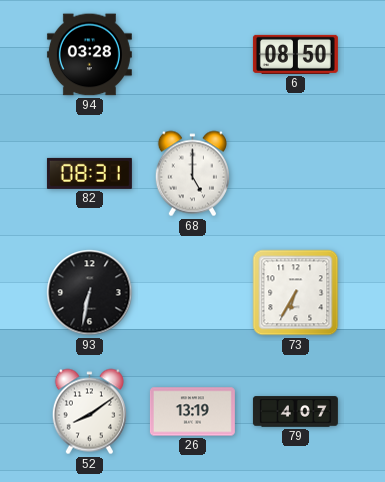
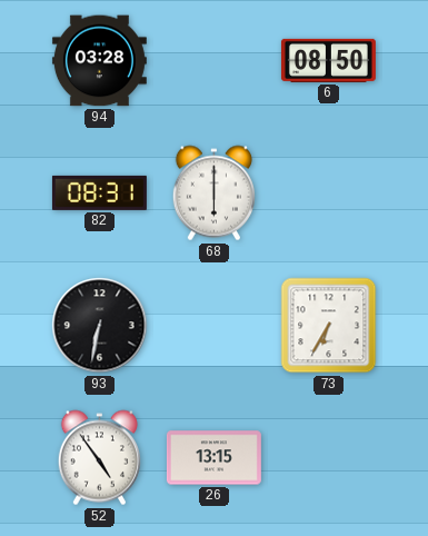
68: 5:00 -> 6:00 (213, 193)
52: 8:09 -> 4:54 (99, 458)
26: 13:19 -> 13:15 (213, 458)
79: 4:07 -> none (295, 412)
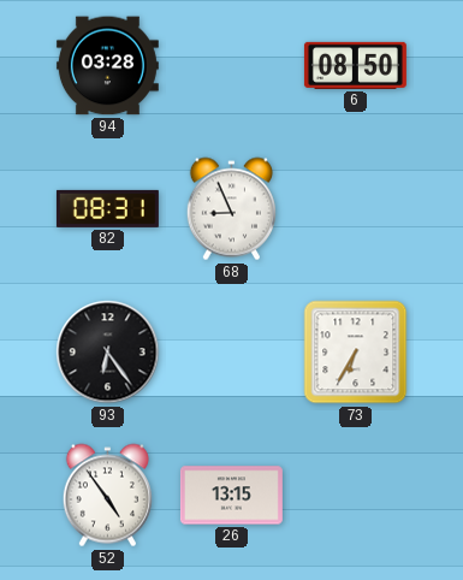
68: 6:00 -> 8:56 (231, 209)
93: 6:32 -> 6:24 (108, 353)
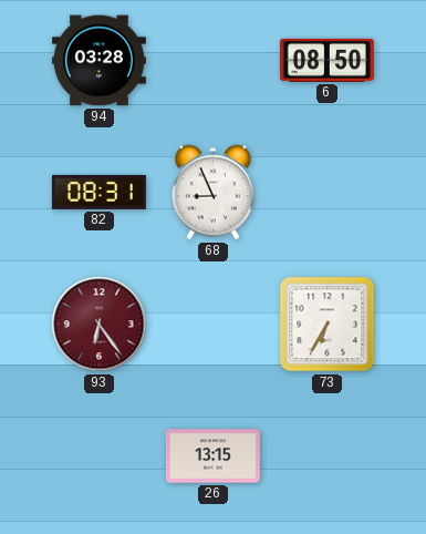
93 dial: black -> burgundy (100, 325)
52: 4:54 -> none (107, 496)
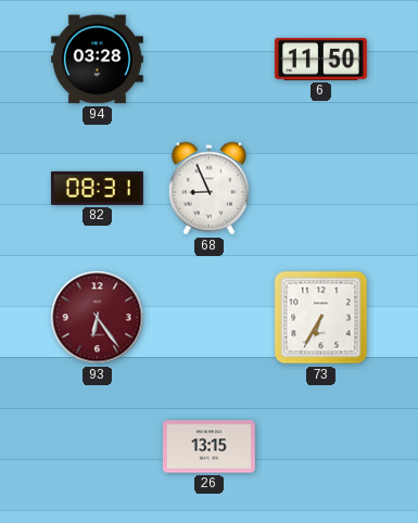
6: 08:50 -> 11:50 (320, 59)
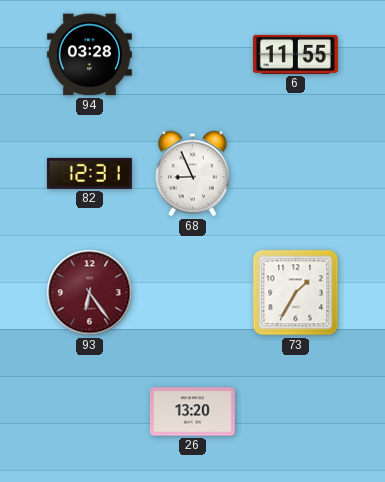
6: 11:50 -> 11:55 (295, 54)
82: 08:31 -> 12:31 (89, 173)
73: 6:35 -> 1:35 (296, 293)
26: 13:15 -> 13:20 (192, 412)
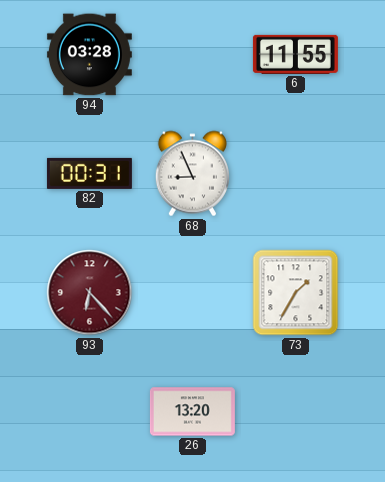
82: 12:31 -> 00:31 (89, 173)
93: 6:24 -> 6:23 (90, 293)
